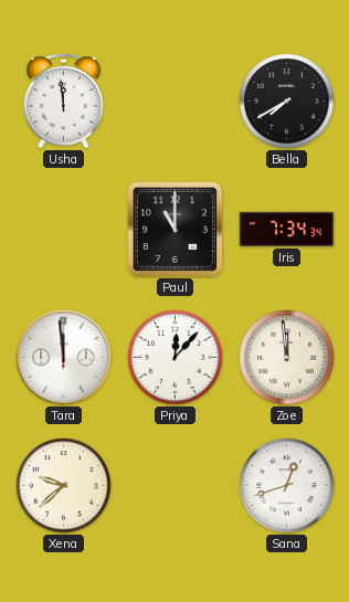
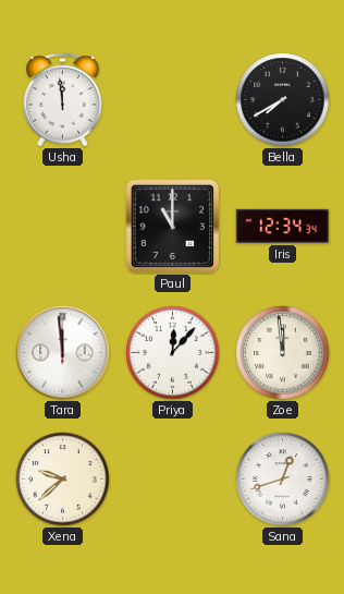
Iris: 7:34 -> 12:34 (282, 226)
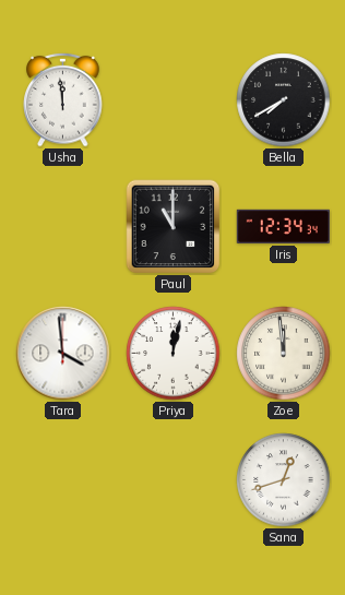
Tara: 11:59 -> 3:59 (63, 354)
Priya: 12:07 -> 12:02 (174, 354)
Xena: 9:38 -> none (63, 480)
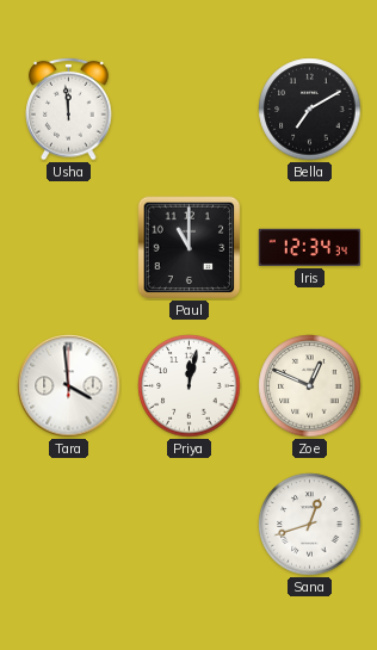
Bella: 7:40 -> 7:10 (310, 110)
Zoe: 11:59 -> 12:49 (310, 386)
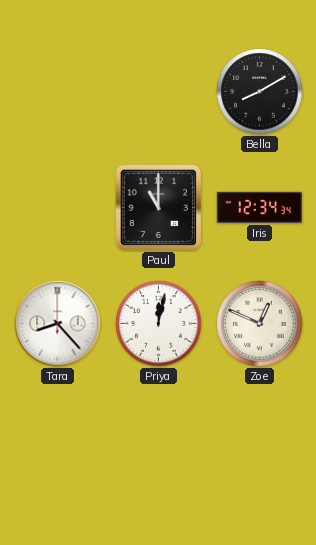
Usha: 11:59 -> none (69, 109)
Bella: 7:10 -> 8:10 (260, 92)
Tara: 3:59 -> 8:23 (58, 324)
Sana: 12:42 -> none (310, 525)
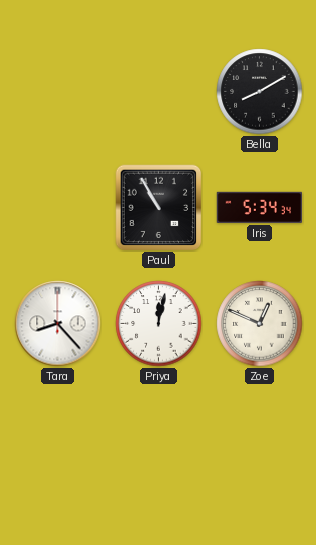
Paul: 11:00 -> 10:55 (159, 208)
Iris: 12:34 -> 5:34 (259, 207)
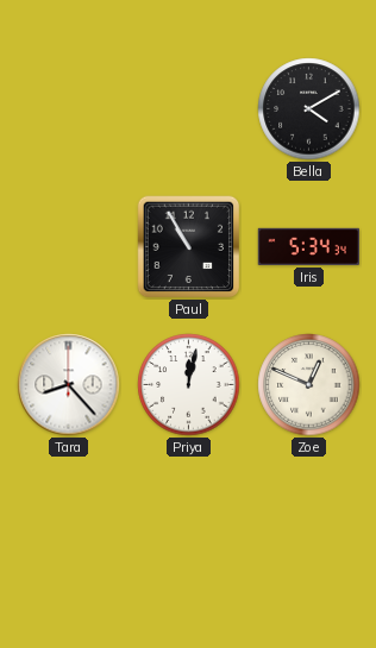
Bella: 8:10 -> 4:10 (309, 109)
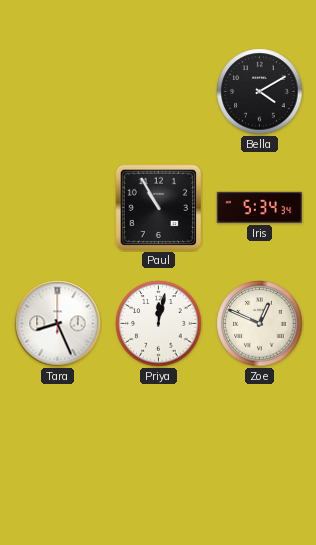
Tara: 8:23 -> 8:26 (58, 324)
